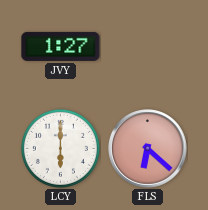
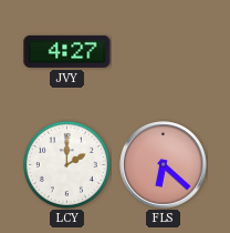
JVY: 1:27 -> 4:27 (67, 51)
LCY: 6:00 -> 2:00 (66, 164)
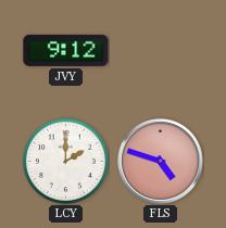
JVY: 4:27 -> 9:12 (66, 50)
FLS: 6:22 -> 4:48 (161, 162)
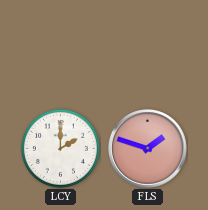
JVY: 9:12 -> none (66, 50)
FLS: 4:48 -> 1:48 (148, 149)
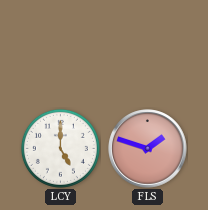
LCY: 2:00 -> 5:00 (60, 148)
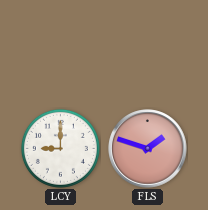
LCY: 5:00 -> 9:00 (60, 148)
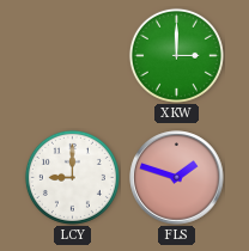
XKW: none -> 3:00 (176, 55)
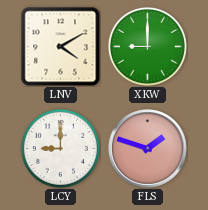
LNV: none -> 4:10 (61, 47)
XKW: 3:00 -> 9:00 (147, 46)
